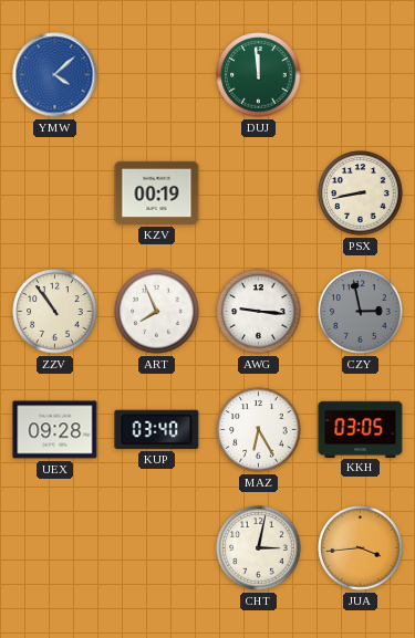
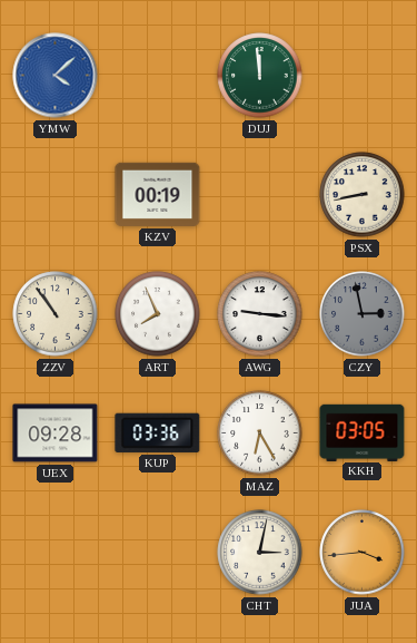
KUP: 03:40 -> 03:36 (158, 432)
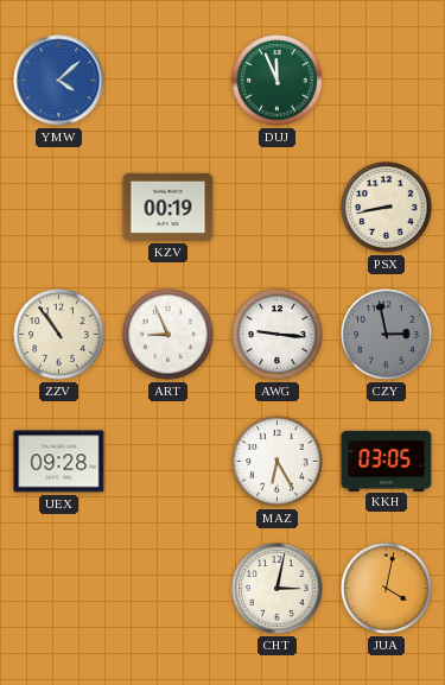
DUJ: 11:59 -> 11:56 (278, 81)
ART: 7:56 -> 8:56 (169, 335)
KUP: 03:36 -> none (158, 432)
JUA: 3:44 -> 4:02 (387, 589)
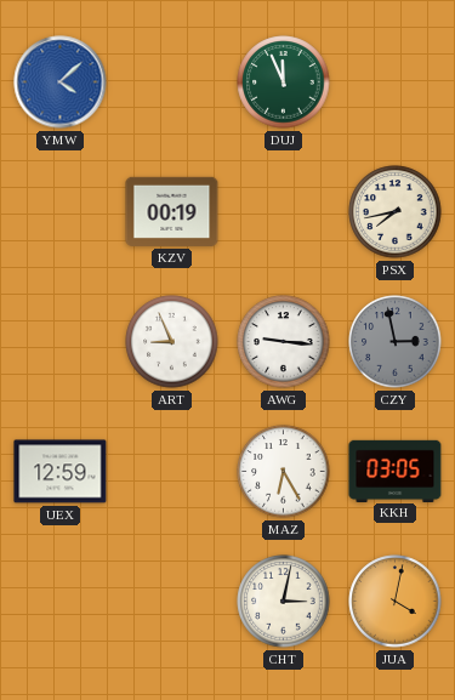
PSX: 8:43 -> 7:43 (396, 212)
ZZV: 10:54 -> none (59, 335)
UEX: 09:28 -> 12:59 (61, 472)
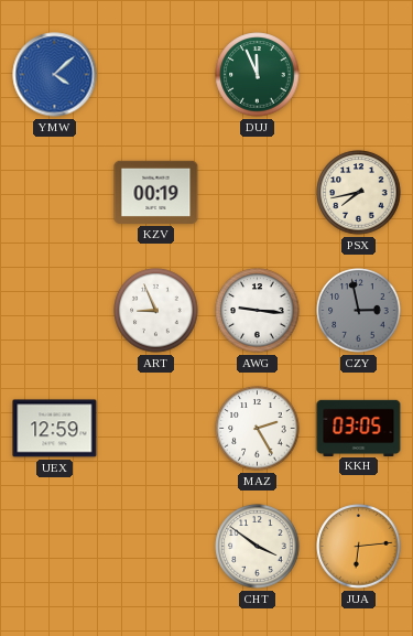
MAZ: 6:25 -> 2:25 (258, 429)
CHT: 3:02 -> 3:51 (258, 547)
JUA: 4:02 -> 6:14 (359, 547)
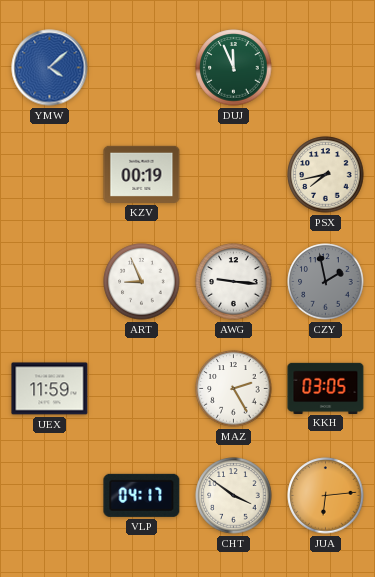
CZY: 2:58 -> 1:58 (326, 282)
UEX: 12:59 -> 11:59 (50, 389)
VLP: none -> 04:17 (142, 495)
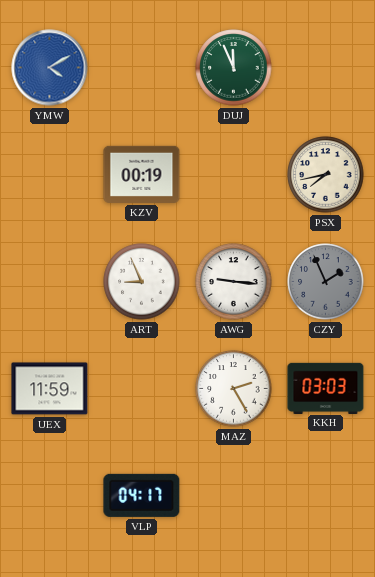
YMW: 4:08 -> 4:10 (50, 68)
CZY: 1:58 -> 1:56 (326, 282)
KKH: 03:05 -> 03:03 (326, 388)
CHT: 3:51 -> none (234, 496)
JUA: 6:14 -> none (326, 496)
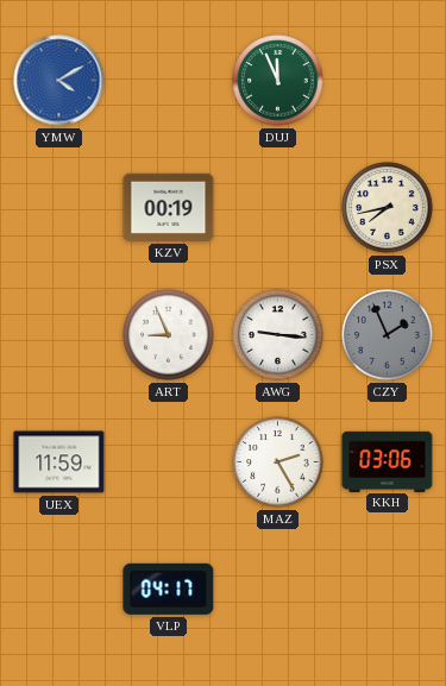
KKH: 03:03 -> 03:06 (388, 461)
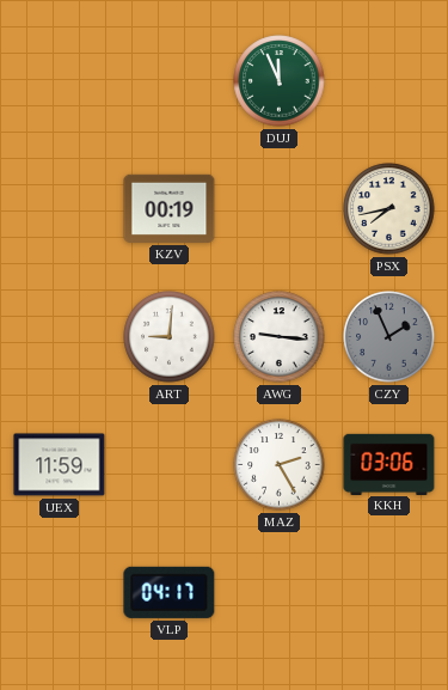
YMW: 4:10 -> none (59, 81)
ART: 8:56 -> 9:01 (170, 337)
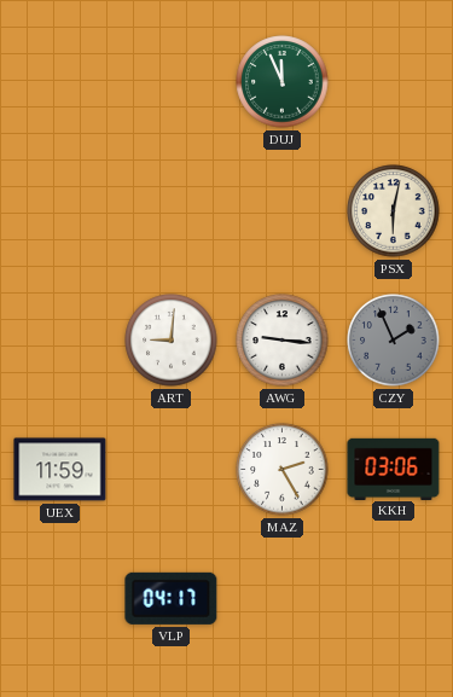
KZV: 00:19 -> none (170, 208)
PSX: 7:43 -> 6:02 (394, 211)
